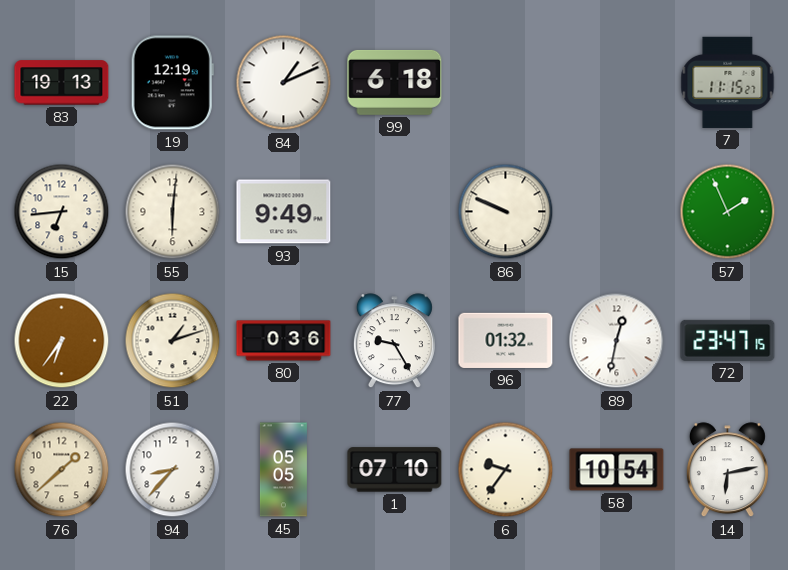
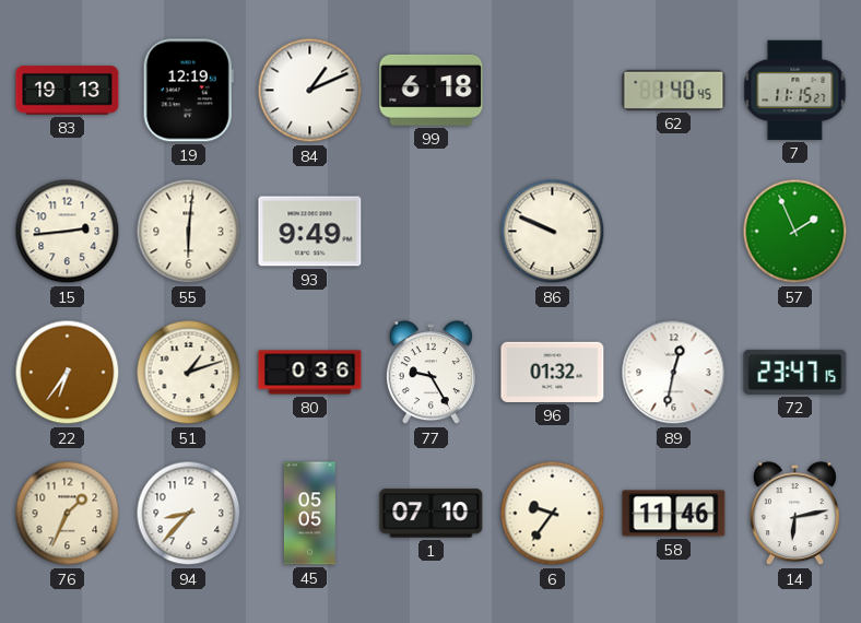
62: none -> 1:40 (674, 90)
15: 6:44 -> 2:44 (68, 232)
76: 1:38 -> 1:34 (68, 514)
58: 10:54 -> 11:46 (674, 514)
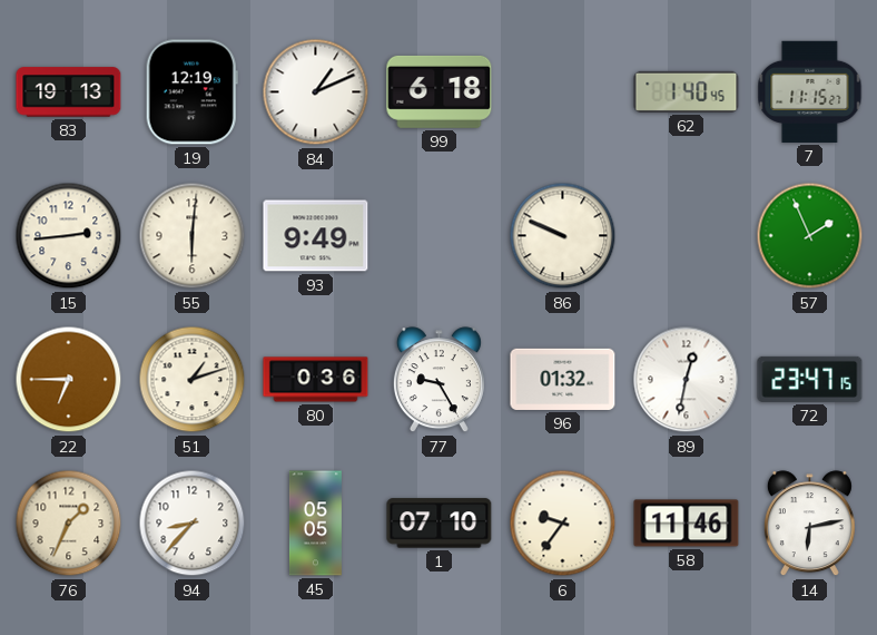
22: 6:36 -> 6:45 (69, 380)
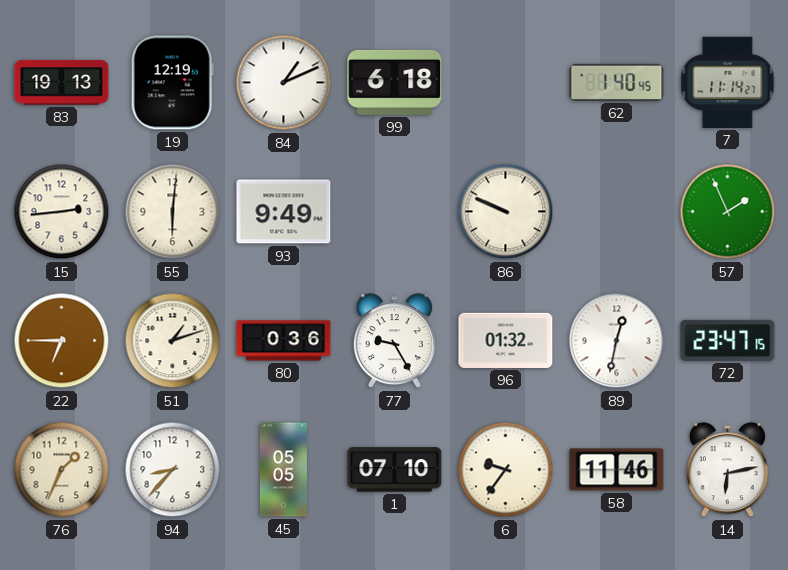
7: 11:15 -> 11:14 (728, 82)
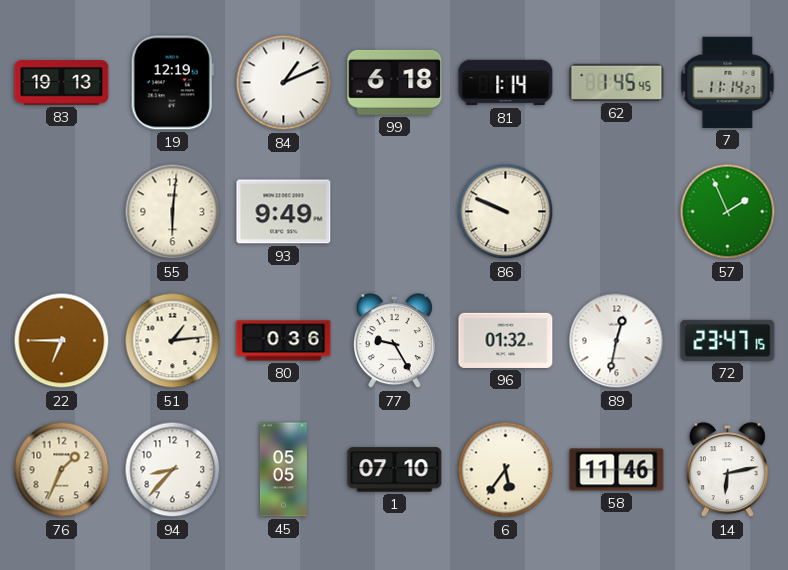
81: none -> 1:14 (506, 83)
62: 1:40 -> 1:45 (617, 82)
15: 2:44 -> none (62, 212)
51: 1:12 -> 1:14 (173, 341)
6: 9:36 -> 5:36 (506, 470)
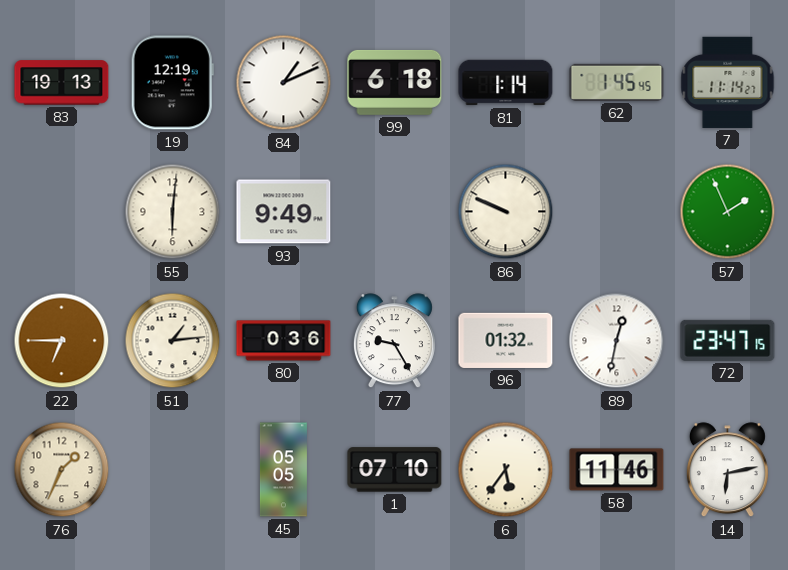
94: 8:37 -> none (173, 470)
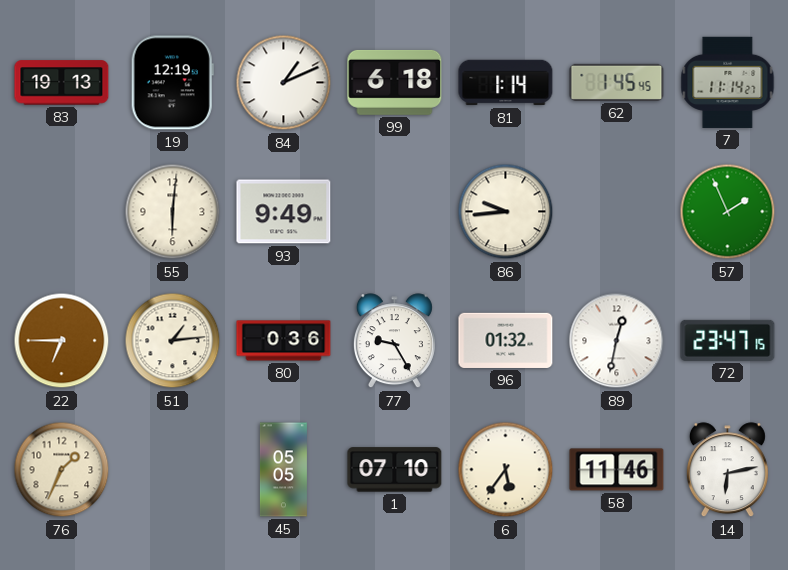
86: 9:49 -> 9:44 (506, 212)
